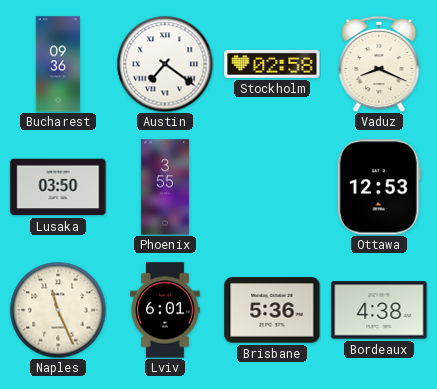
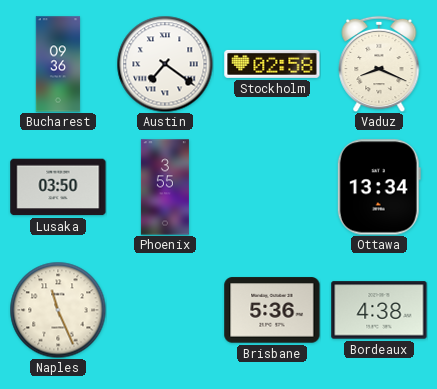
Ottawa: 12:53 -> 13:34 (379, 187)
Lviv: 6:01 -> none (165, 310)
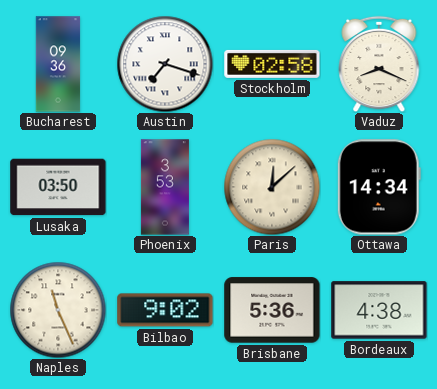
Austin: 7:21 -> 7:18 (165, 64)
Phoenix: 3:55 -> 3:53 (165, 187)
Paris: none -> 12:08 (272, 187)
Ottawa: 13:34 -> 14:34 (379, 187)
Bilbao: none -> 9:02 (165, 310)
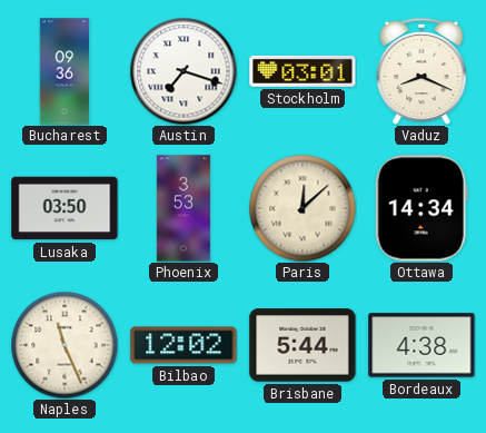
Stockholm: 02:58 -> 03:01 (302, 71)
Bilbao: 9:02 -> 12:02 (184, 345)
Brisbane: 5:36 -> 5:44 (302, 345)
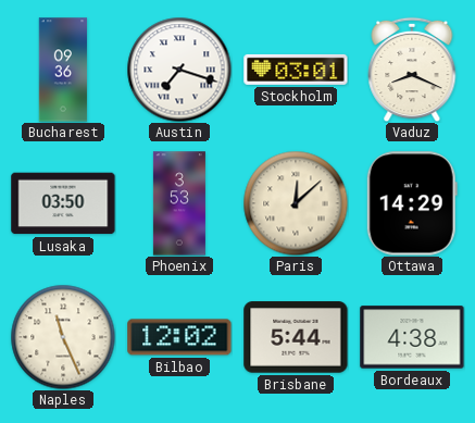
Ottawa: 14:34 -> 14:29 (412, 203)
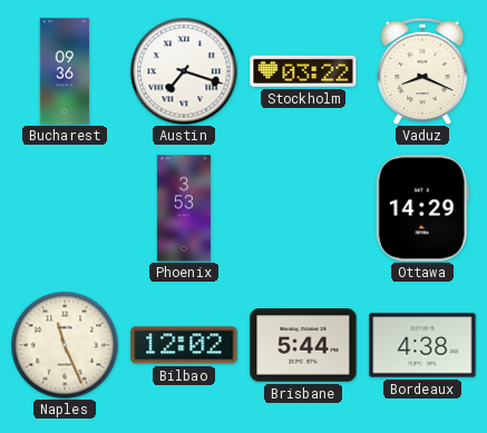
Stockholm: 03:01 -> 03:22 (303, 71)
Lusaka: 03:50 -> none (63, 203)
Paris: 12:08 -> none (296, 203)
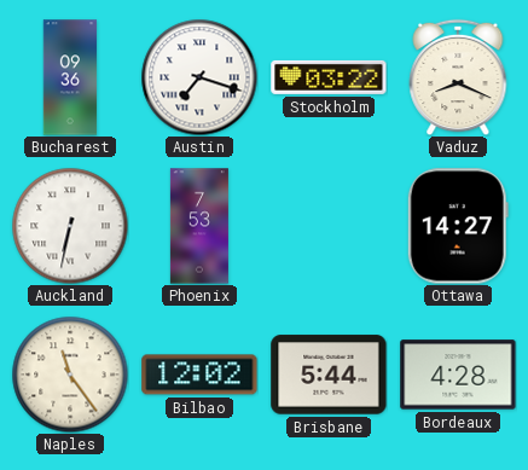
Auckland: none -> 6:32 (70, 226)
Phoenix: 3:53 -> 7:53 (199, 226)
Ottawa: 14:29 -> 14:27 (458, 226)
Naples: 11:26 -> 11:24 (70, 375)
Bordeaux: 4:38 -> 4:28 (458, 375)
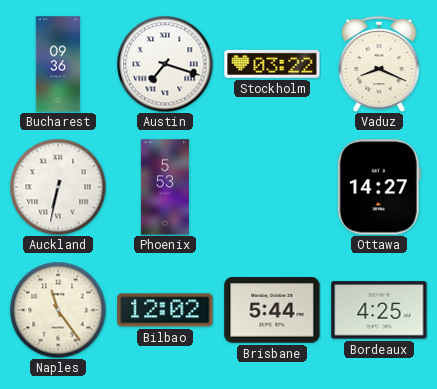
Phoenix: 7:53 -> 5:53 (165, 187)
Bordeaux: 4:28 -> 4:25 (379, 310)
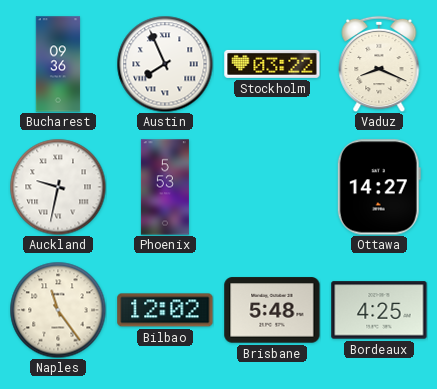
Austin: 7:18 -> 7:56 (165, 64)
Auckland: 6:32 -> 9:32 (58, 187)
Brisbane: 5:44 -> 5:48 (272, 310)
